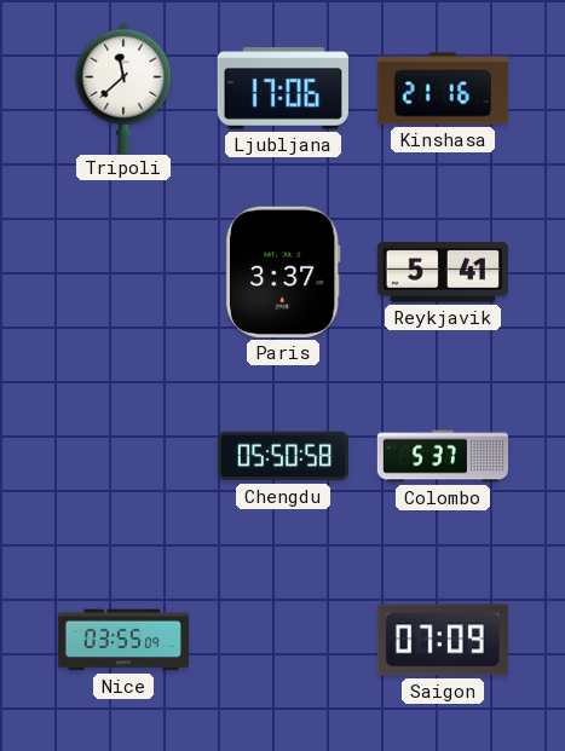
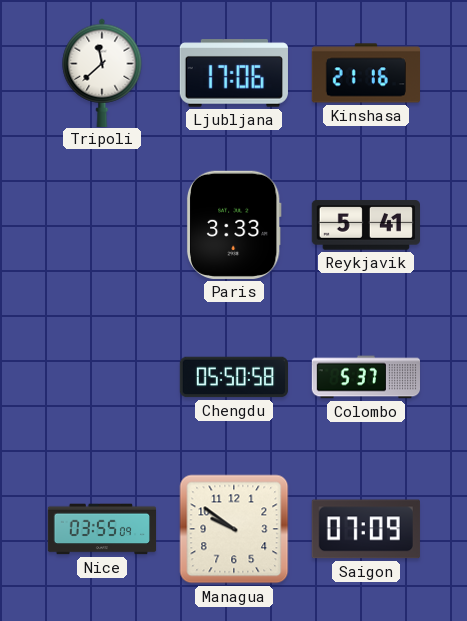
Paris: 3:37 -> 3:33 (234, 225)
Managua: none -> 9:51 (234, 529)
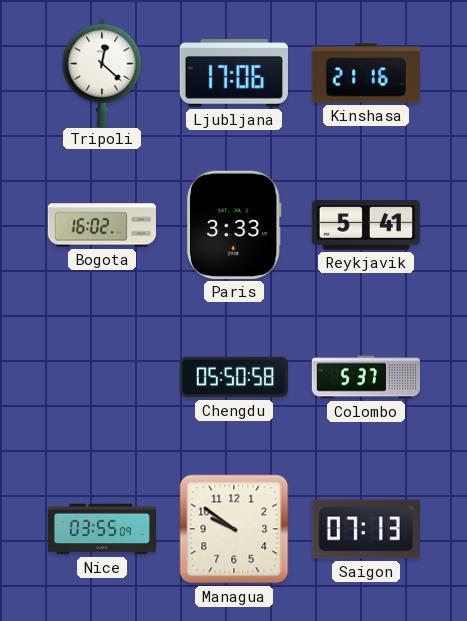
Tripoli: 11:38 -> 12:22 (102, 72)
Bogota: none -> 16:02 (101, 225)
Saigon: 07:09 -> 07:13 (366, 529)
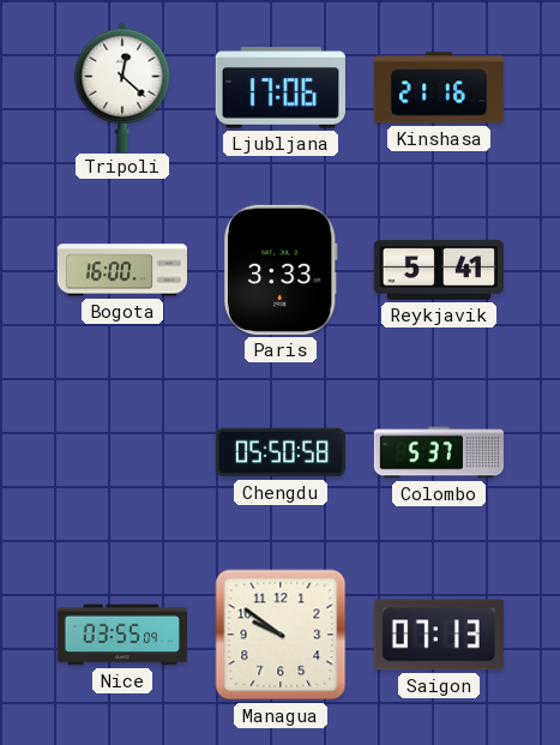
Bogota: 16:02 -> 16:00 (121, 270)
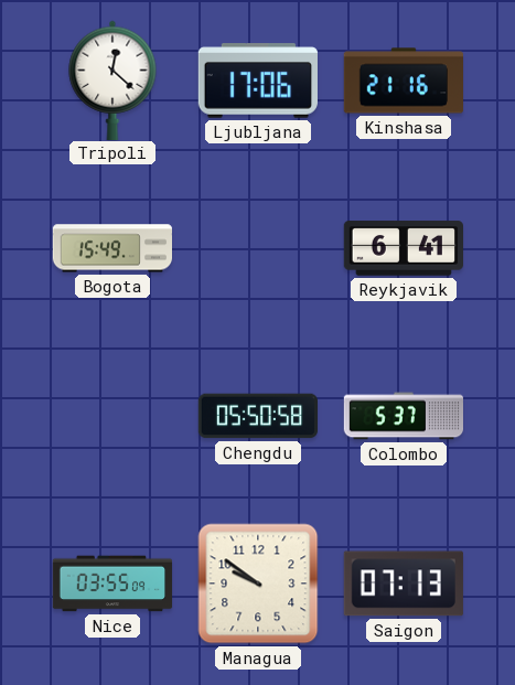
Bogota: 16:00 -> 15:49 (111, 248)
Paris: 3:33 -> none (281, 270)
Reykjavik: 5:41 -> 6:41 (403, 248)
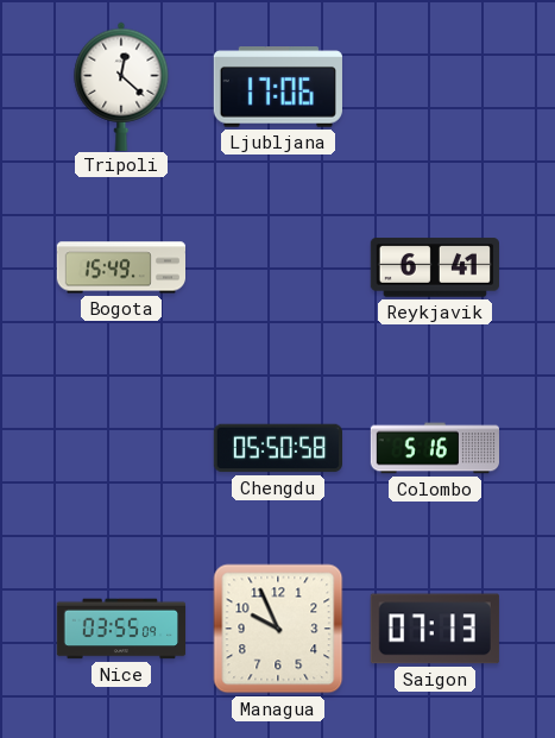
Kinshasa: 21:16 -> none (403, 81)
Colombo: 5:37 -> 5:16 (434, 448)
Managua: 9:51 -> 9:56 (278, 629)
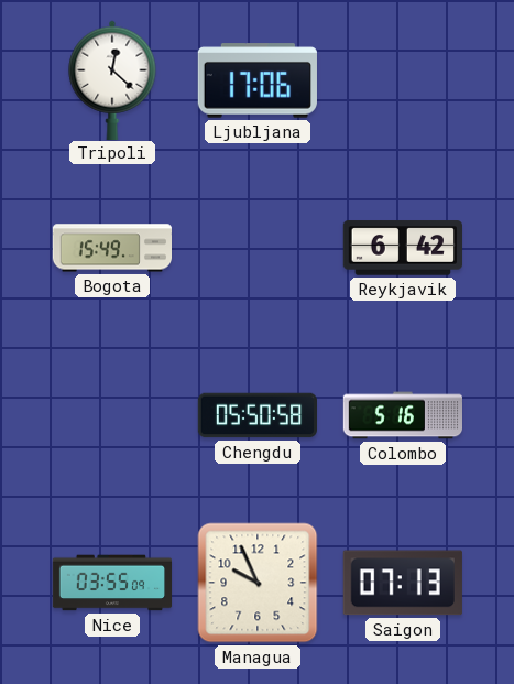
Reykjavik: 6:41 -> 6:42 (402, 248)
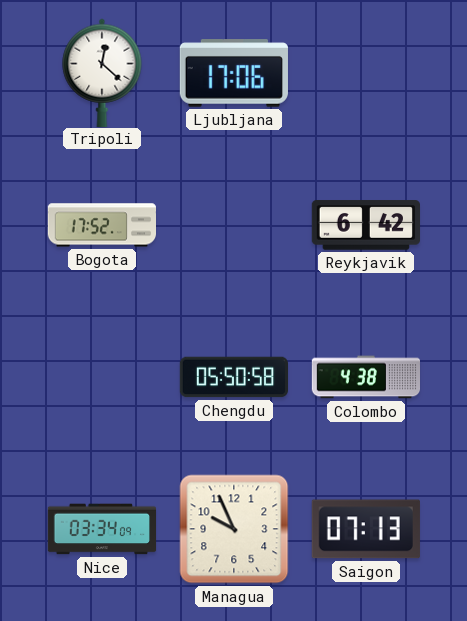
Bogota: 15:49 -> 17:52 (101, 225)
Colombo: 5:16 -> 4:38 (365, 377)
Nice: 03:55 -> 03:34 (102, 529)
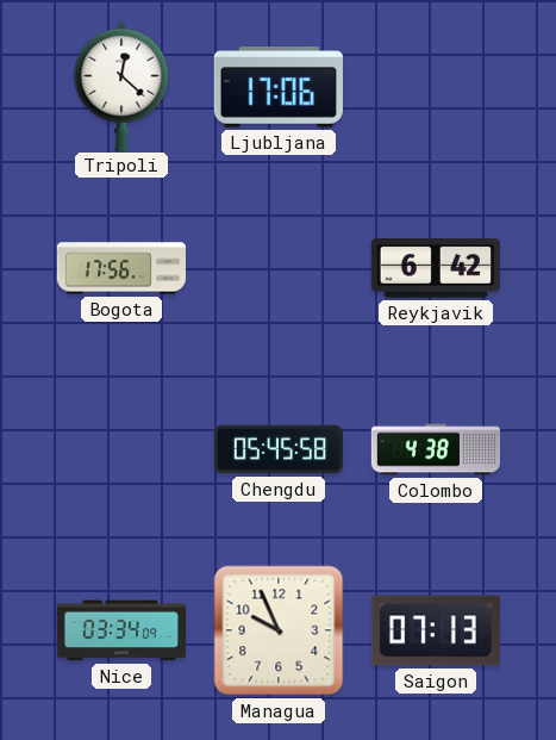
Bogota: 17:52 -> 17:56 (120, 268)
Chengdu: 05:50 -> 05:45 (277, 449)
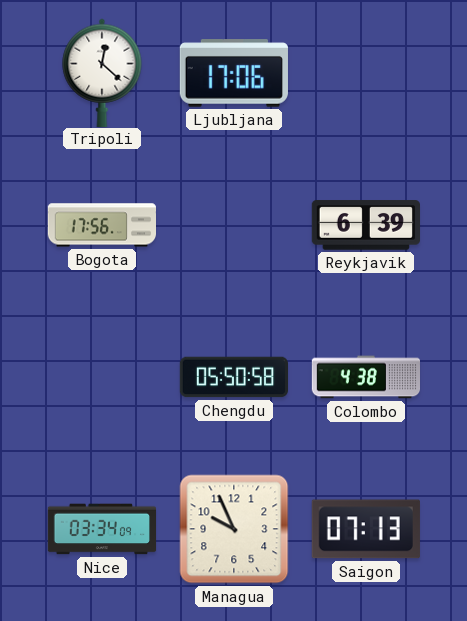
Reykjavik: 6:42 -> 6:39 (365, 225)
Chengdu: 05:45 -> 05:50 (233, 377)
